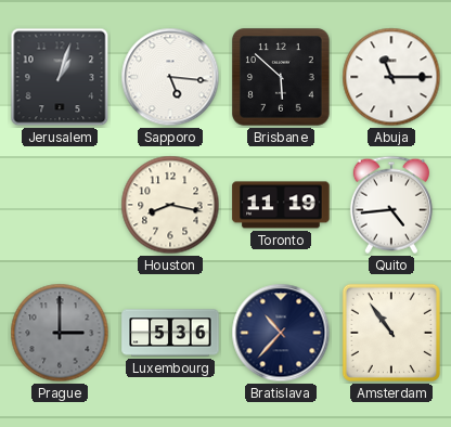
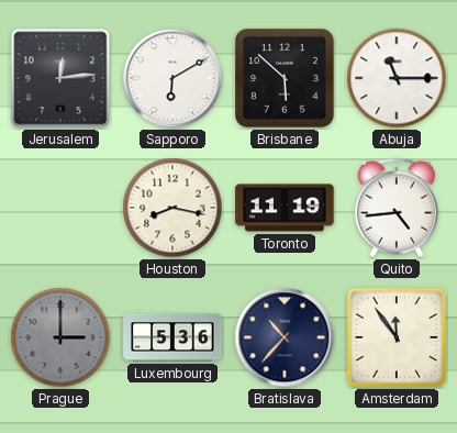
Jerusalem: 1:03 -> 12:14 (60, 78)
Sapporo: 5:16 -> 6:10 (172, 78)
Amsterdam: 10:54 -> 11:54 (397, 337)
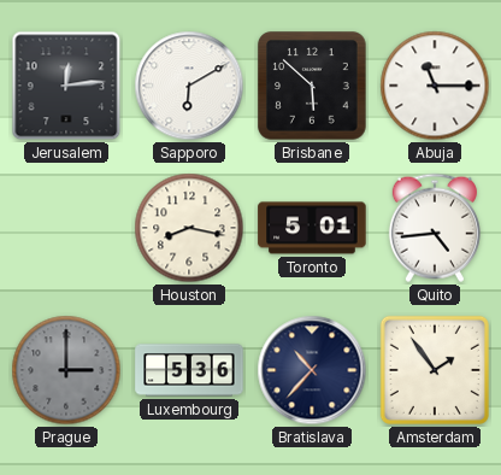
Toronto: 11:19 -> 5:01 (312, 228)
Amsterdam: 11:54 -> 1:54 (435, 370)
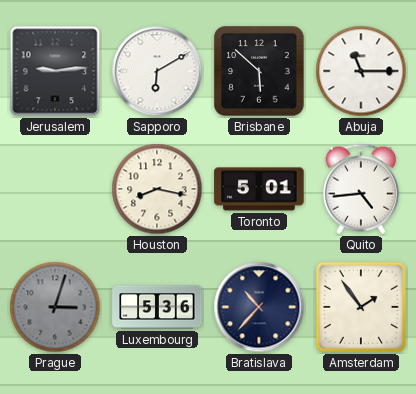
Jerusalem: 12:14 -> 9:14 (55, 71)
Prague: 3:00 -> 3:03 (55, 307)
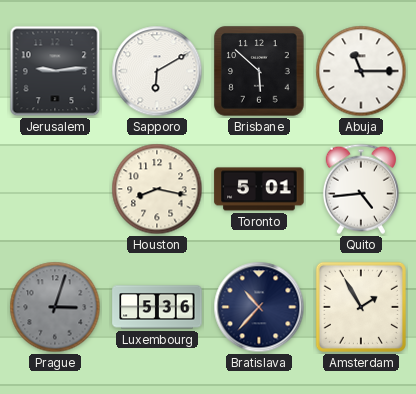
Amsterdam: 1:54 -> 1:55 (361, 307)
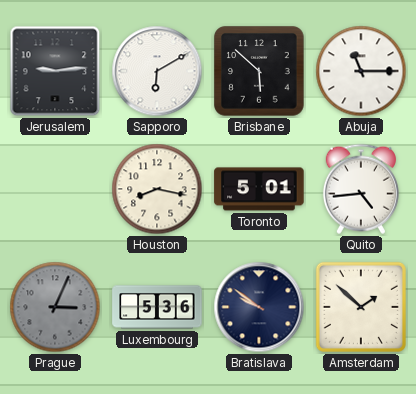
Prague: 3:03 -> 3:04 (55, 307)
Bratislava: 10:37 -> 9:51 (259, 307)
Amsterdam: 1:55 -> 1:52 (361, 307)
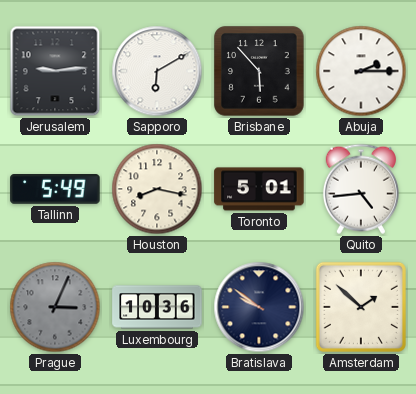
Brisbane: 5:52 -> 5:53 (259, 71)
Abuja: 11:15 -> 2:15 (361, 71)
Tallinn: none -> 5:49 (55, 190)
Luxembourg: 5:36 -> 10:36 (157, 307)
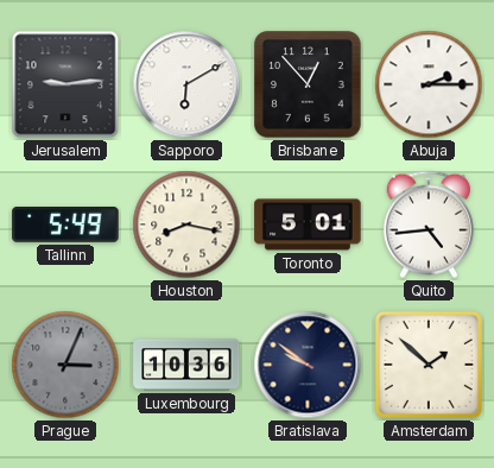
Brisbane: 5:53 -> 12:53 (308, 84)
